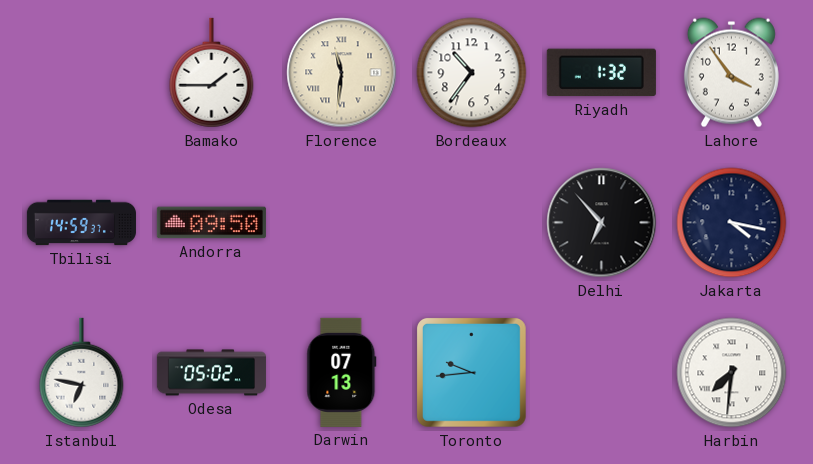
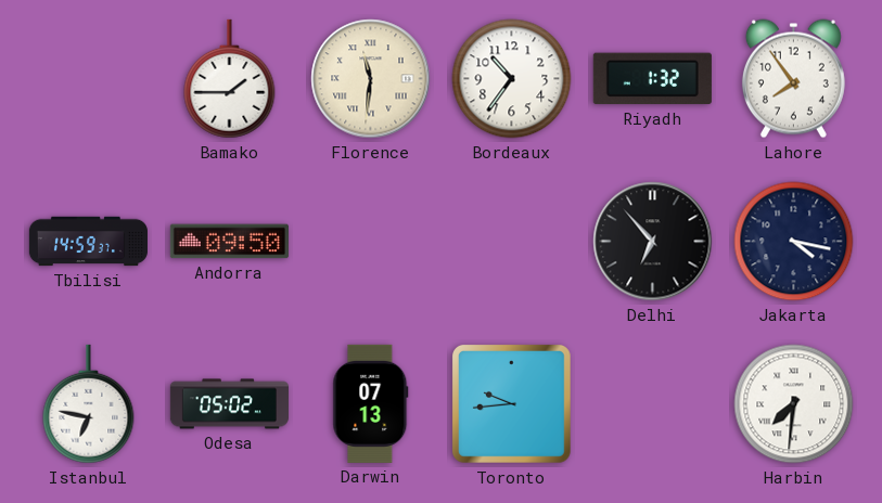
Lahore: 3:54 -> 7:54 (793, 79)
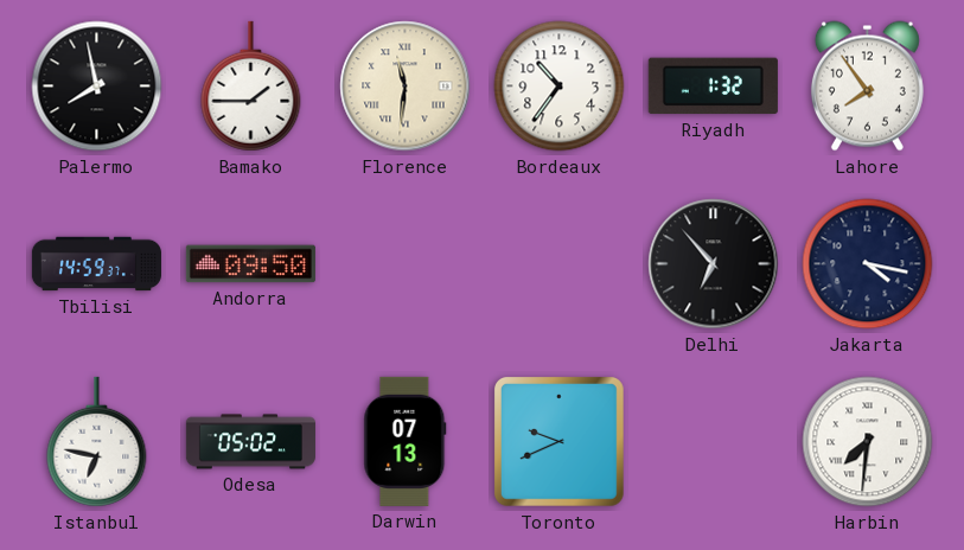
Palermo: none -> 7:58 (97, 87)
Toronto: 9:44 -> 9:41 (558, 441)
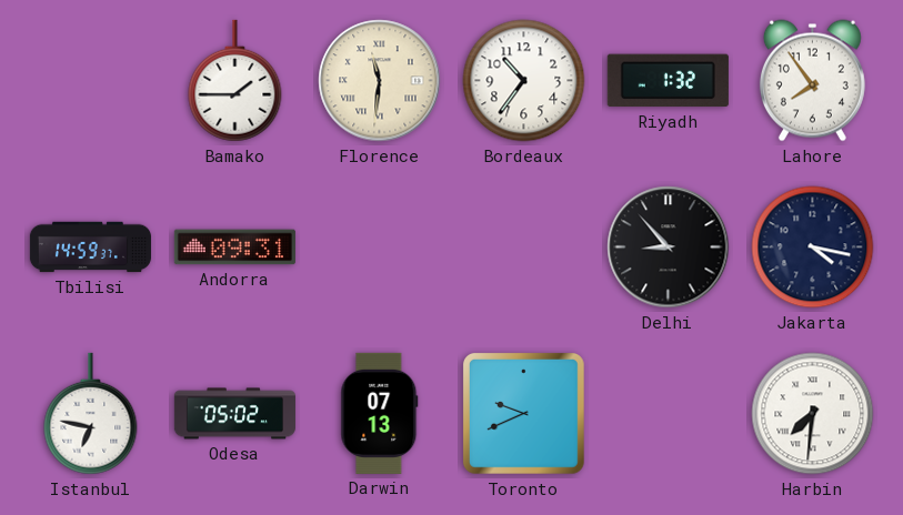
Palermo: 7:58 -> none (97, 87)
Andorra: 09:50 -> 09:31 (234, 248)
Delhi: 6:53 -> 8:53 (669, 248)
